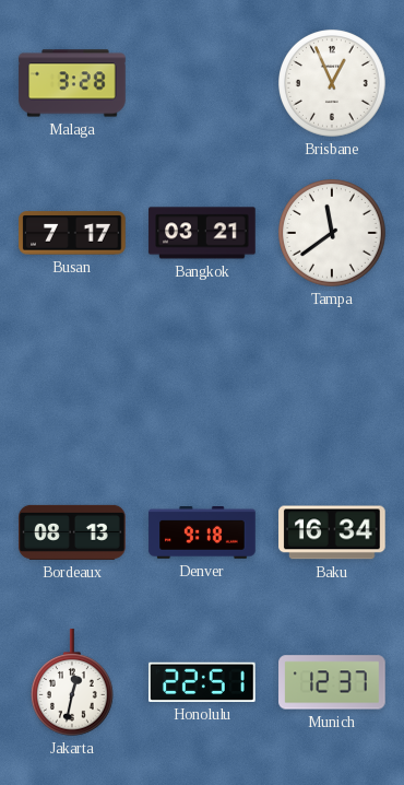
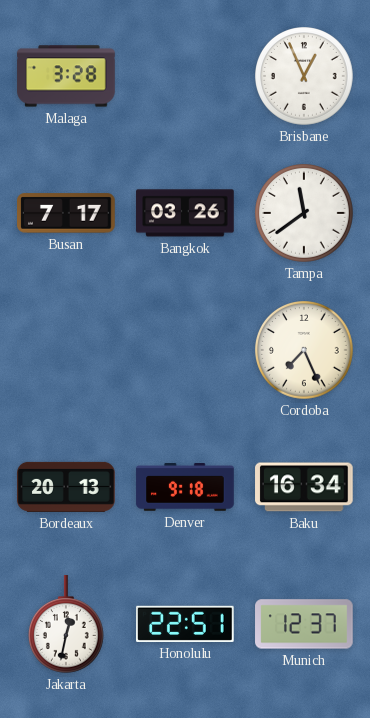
Bangkok: 03:21 -> 03:26 (185, 213)
Cordoba: none -> 7:26 (305, 351)
Bordeaux: 08:13 -> 20:13 (66, 487)
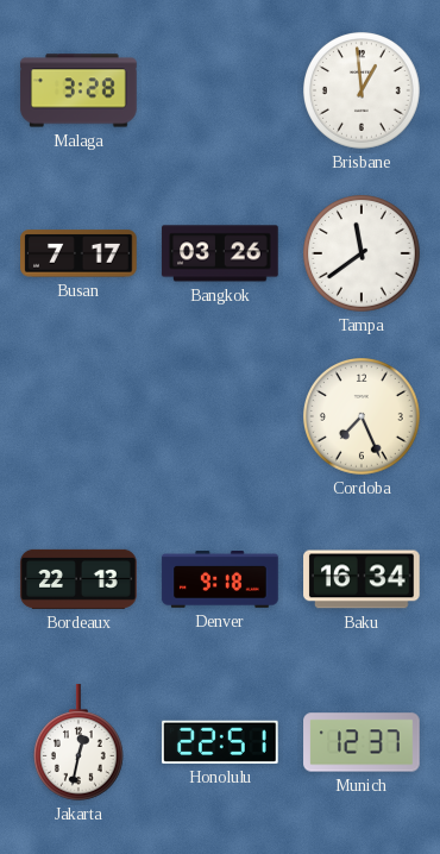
Brisbane: 12:56 -> 12:59 (363, 92)
Bordeaux: 20:13 -> 22:13 (78, 579)
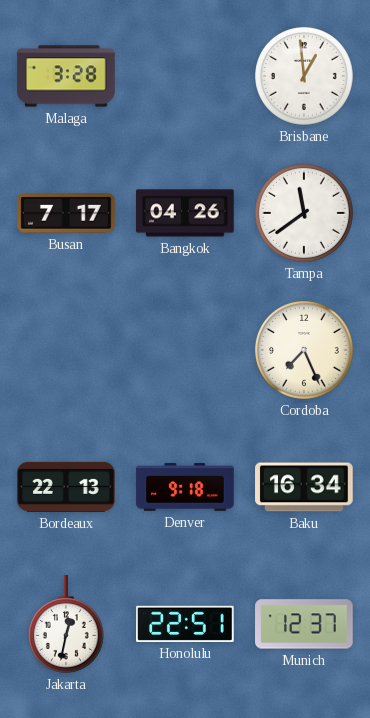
Bangkok: 03:26 -> 04:26 (185, 213)
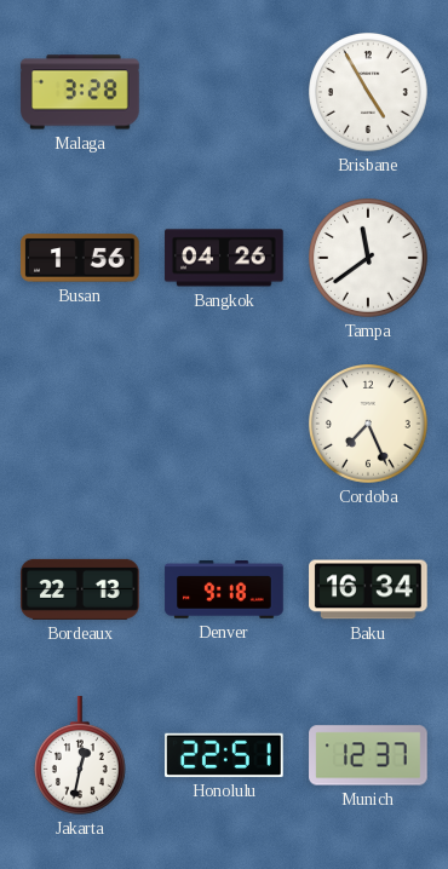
Brisbane: 12:59 -> 4:55 (369, 93)
Busan: 7:17 -> 1:56 (80, 258)
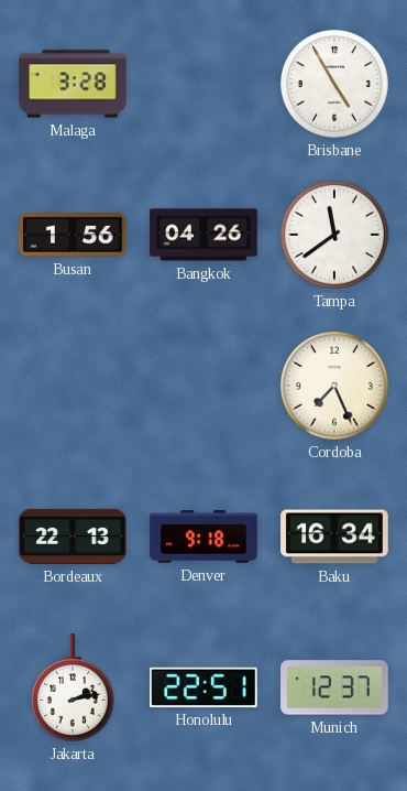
Jakarta: 12:32 -> 2:13 (73, 687)
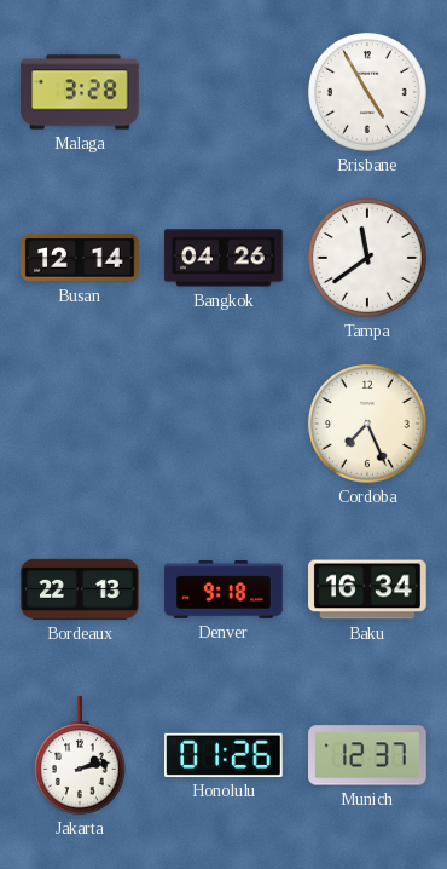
Busan: 1:56 -> 12:14 (80, 258)
Honolulu: 22:51 -> 01:26 (225, 755)
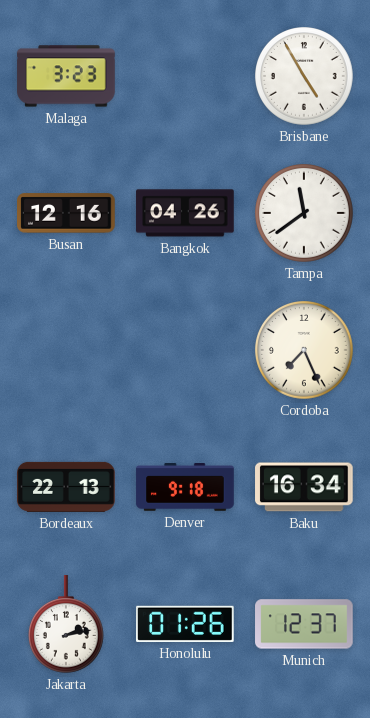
Malaga: 3:28 -> 3:23 (66, 76)
Busan: 12:14 -> 12:16 (66, 213)
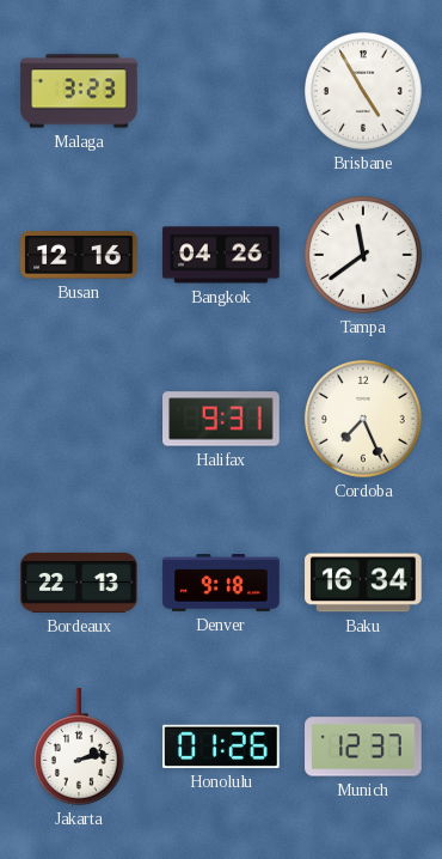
Halifax: none -> 9:31 (221, 419)
